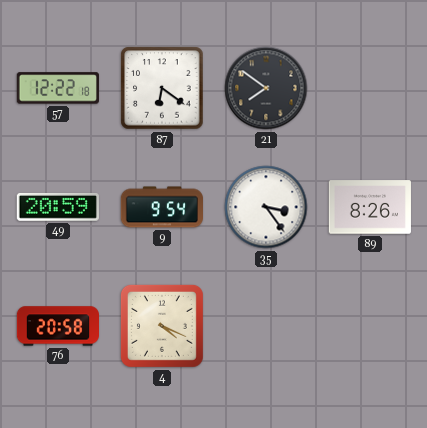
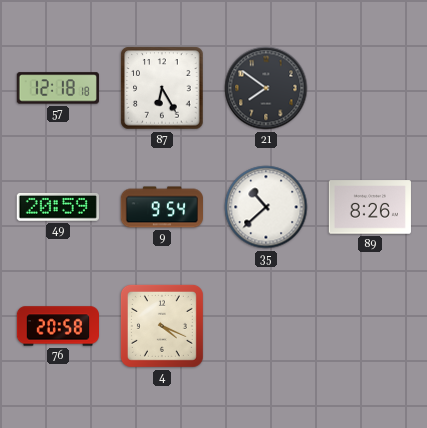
57: 12:22 -> 12:18 (58, 88)
87: 6:21 -> 6:25 (162, 88)
35: 3:24 -> 10:38 (266, 207)
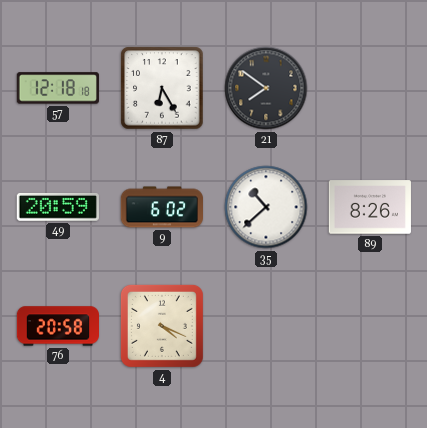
9: 9:54 -> 6:02 (161, 207)
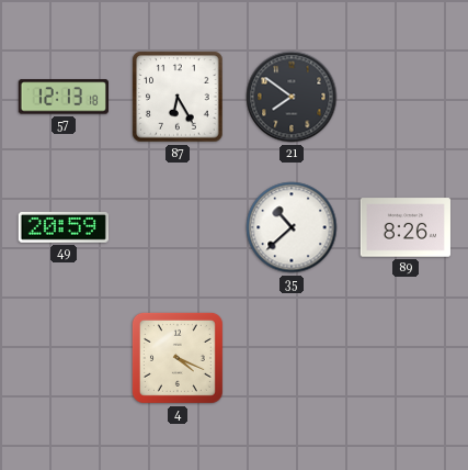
57: 12:18 -> 12:13 (64, 97)
9: 6:02 -> none (161, 207)
76: 20:58 -> none (57, 326)
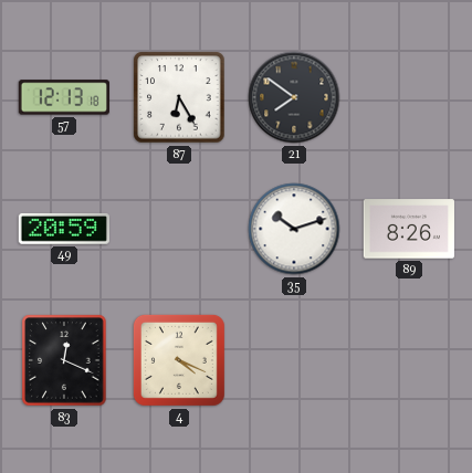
35: 10:38 -> 10:12 (294, 229)
83: none -> 12:19 (64, 360)
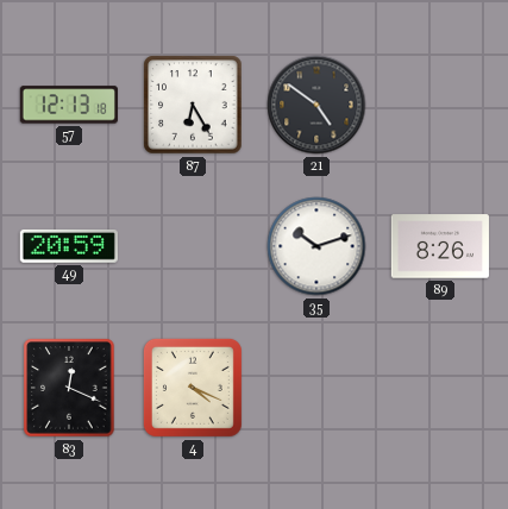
21: 7:51 -> 4:51 (316, 105)
